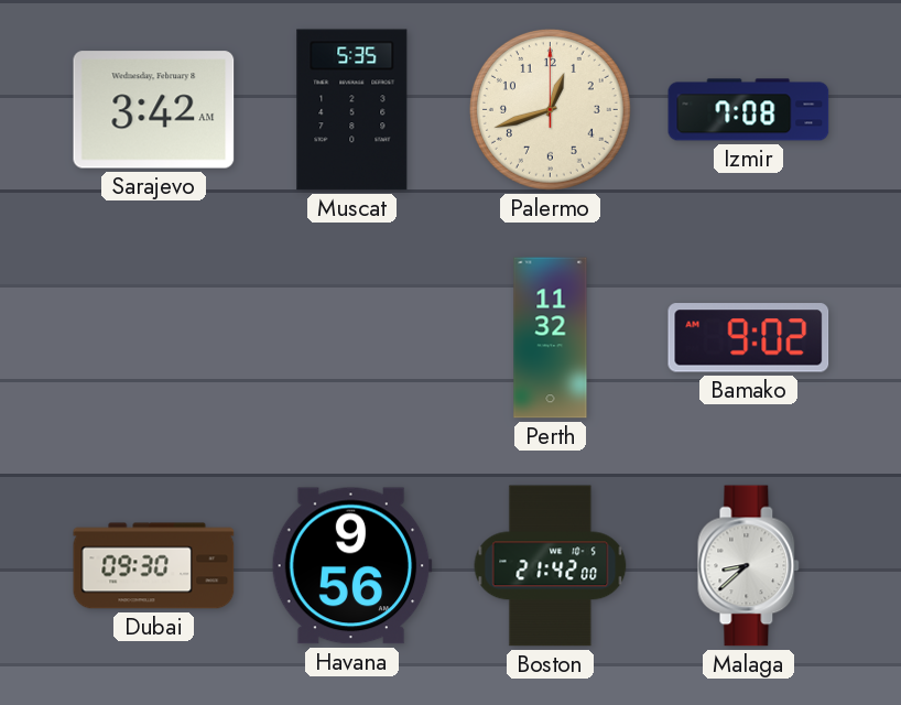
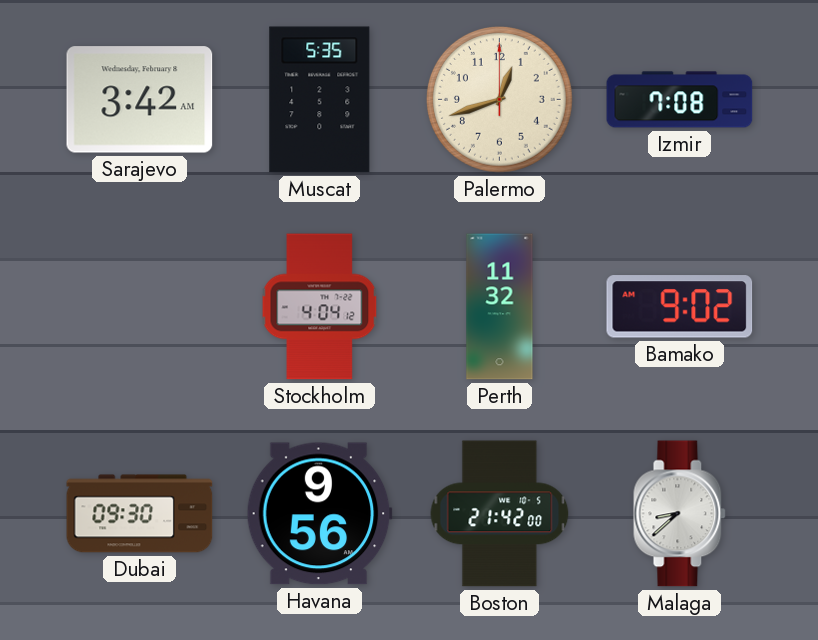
Stockholm: none -> 4:04 (320, 307)
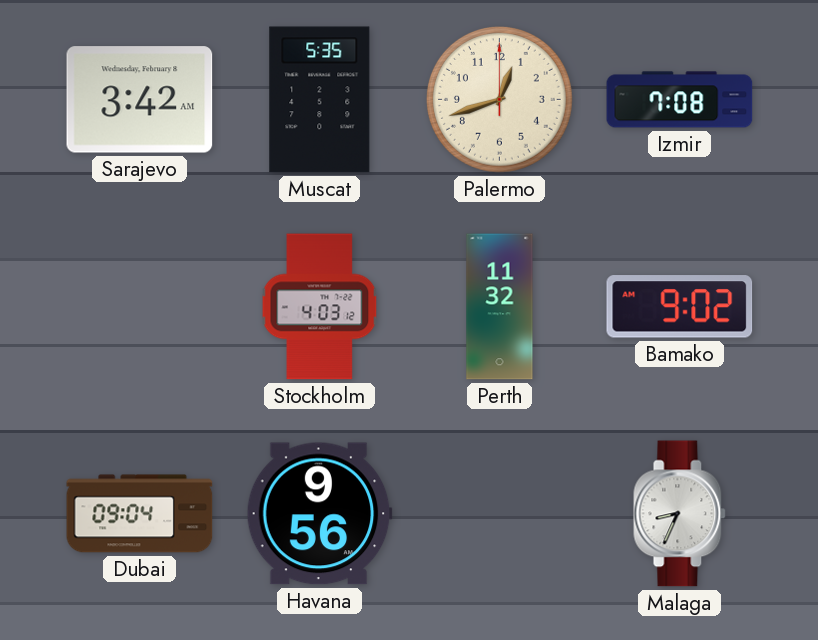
Stockholm: 4:04 -> 4:03 (320, 307)
Dubai: 09:30 -> 09:04 (140, 514)
Boston: 21:42 -> none (500, 514)
Malaga: 8:38 -> 8:34 (680, 514)
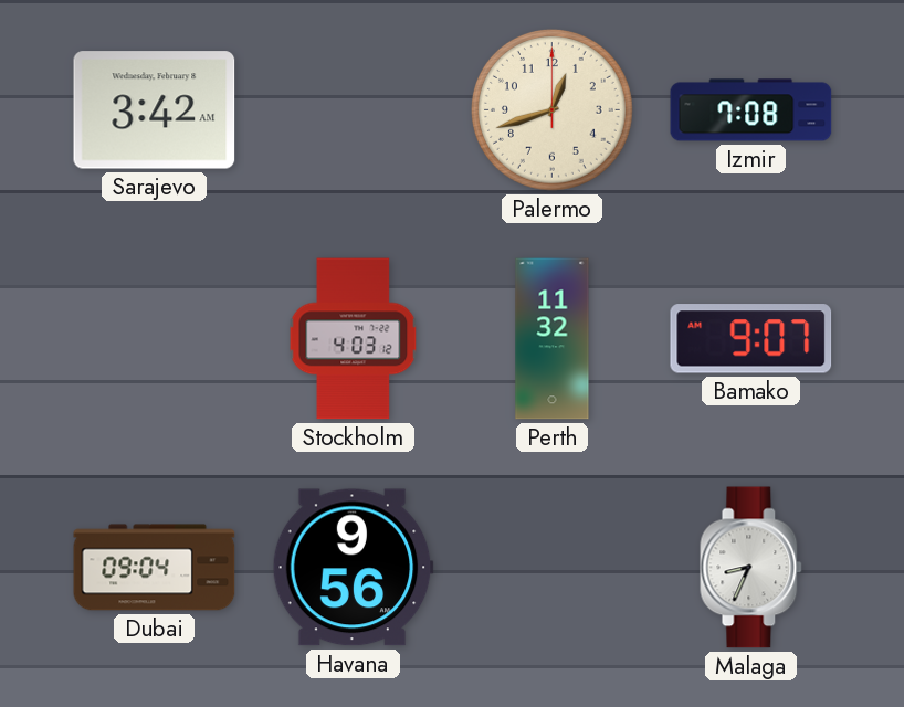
Muscat: 5:35 -> none (320, 100)
Bamako: 9:02 -> 9:07 (751, 339)
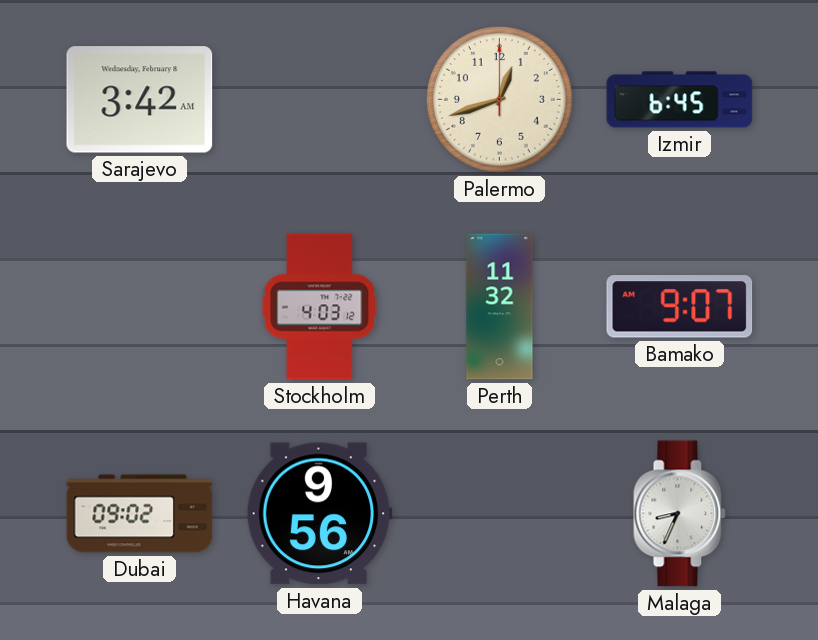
Izmir: 7:08 -> 6:45 (680, 100)
Dubai: 09:04 -> 09:02 (140, 514)
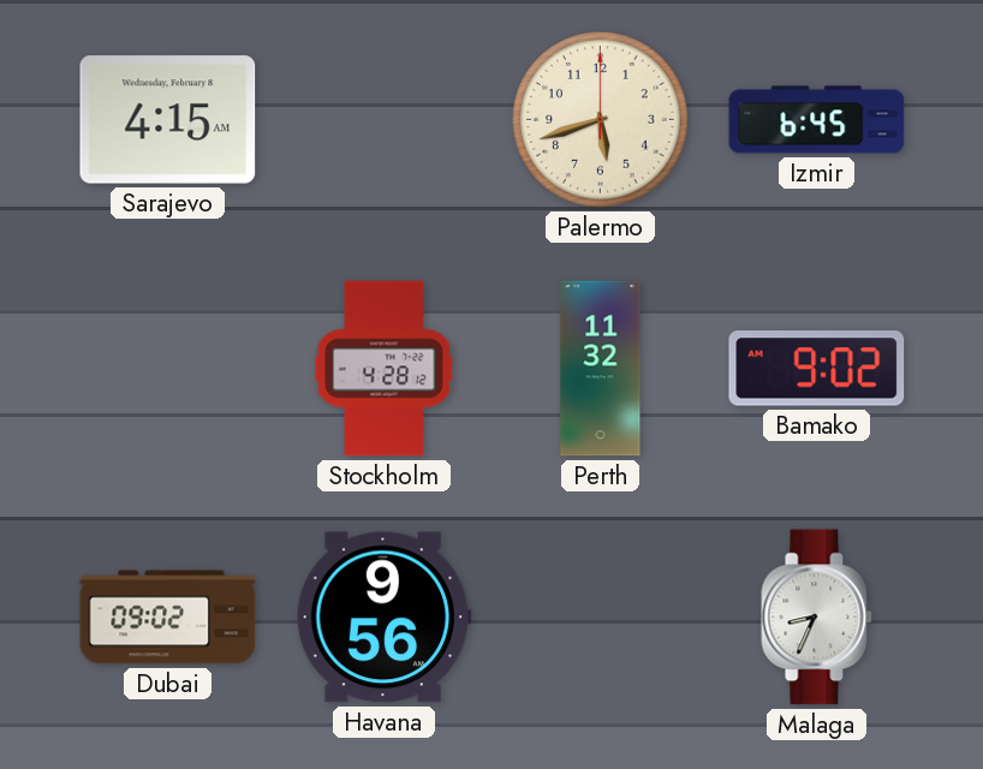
Sarajevo: 3:42 -> 4:15 (168, 120)
Palermo: 12:42 -> 5:42 (601, 120)
Stockholm: 4:03 -> 4:28 (385, 369)
Bamako: 9:07 -> 9:02 (817, 369)
